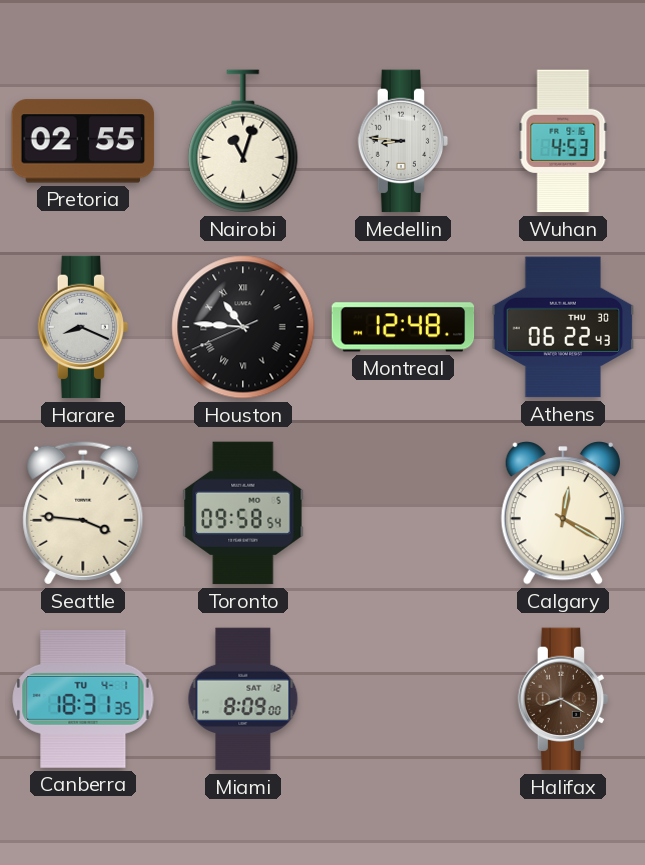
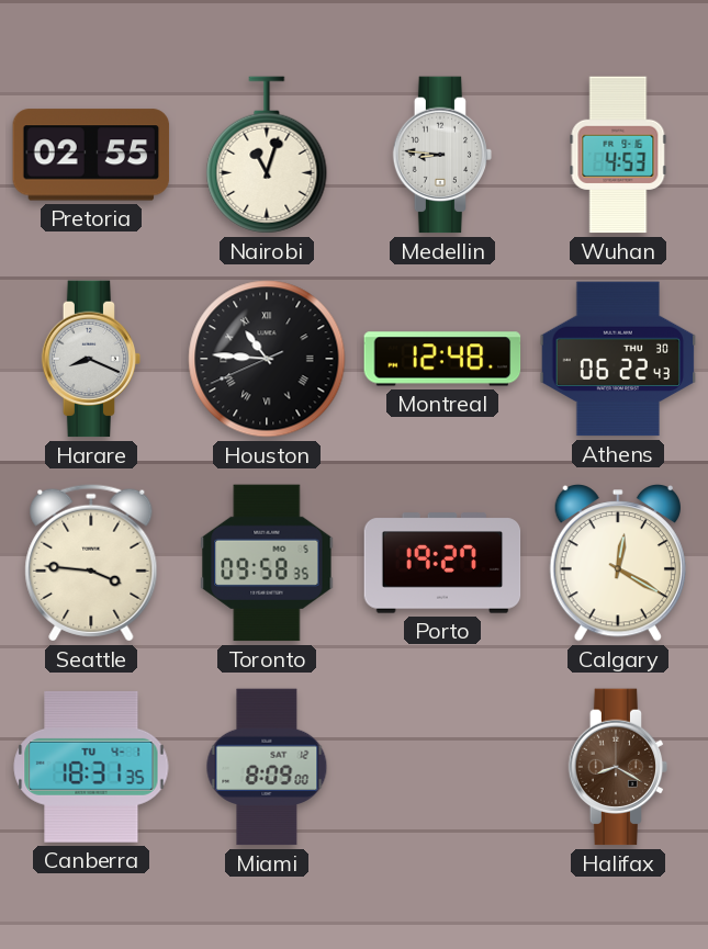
Toronto: 09:58:54 -> 09:58:35 (267, 563)
Porto: none -> 19:27 (442, 563)
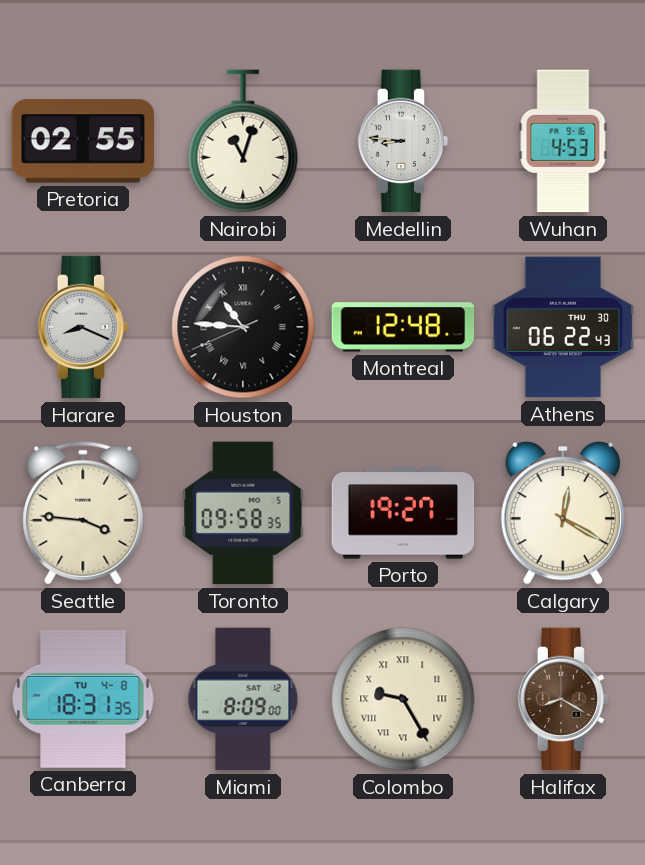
Canberra date: TU 4-1 -> TU 4-8 (83, 699)
Colombo: none -> 9:25 (403, 699)
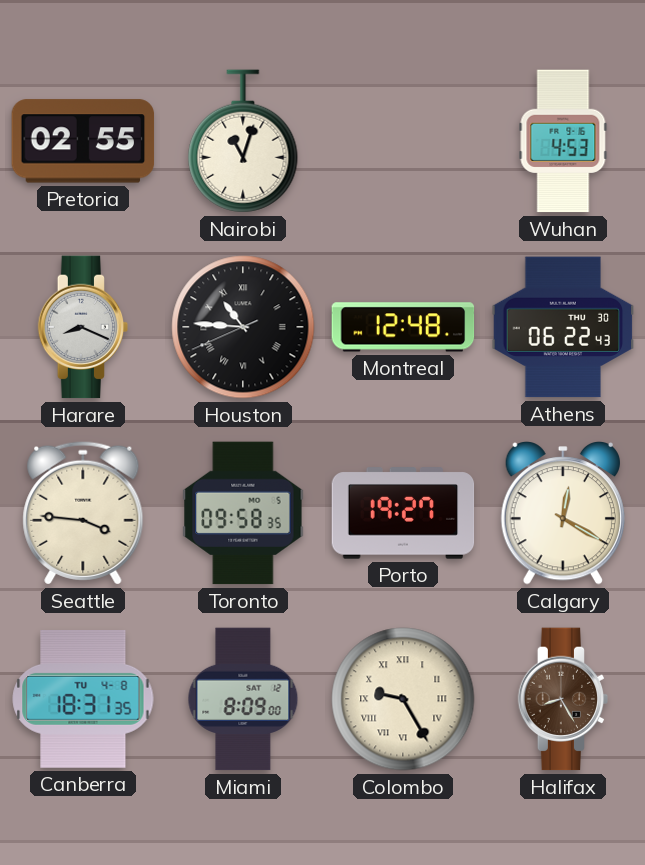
Medellin: 8:46 -> none (403, 141)
Halifax: 8:20 -> 8:25 (563, 699)
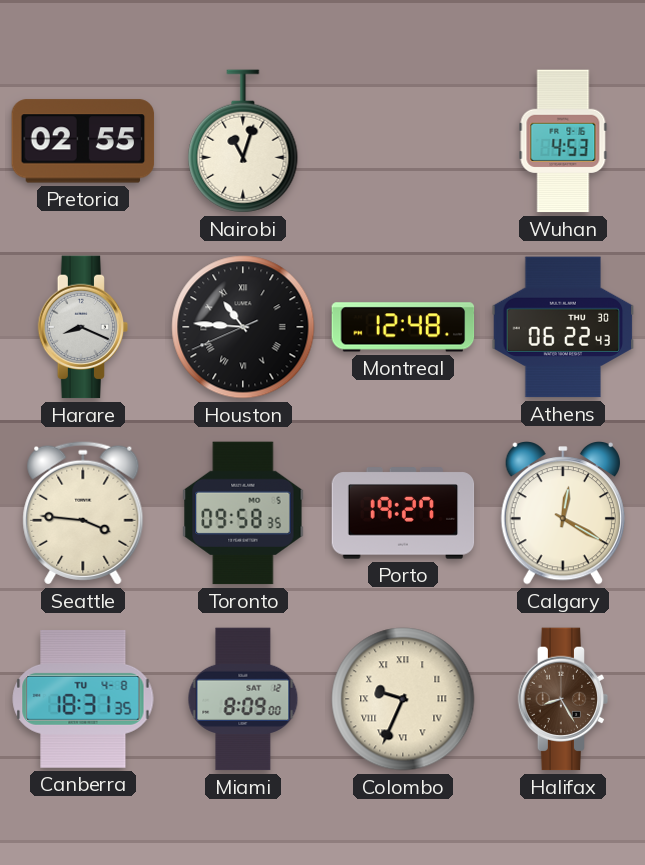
Colombo: 9:25 -> 9:34 (403, 699)
